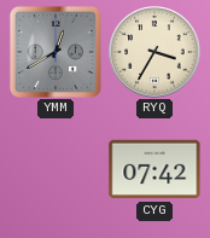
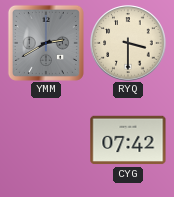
YMM: 12:40 -> 2:40 (46, 43)
RYQ: 3:35 -> 3:30 (128, 43)
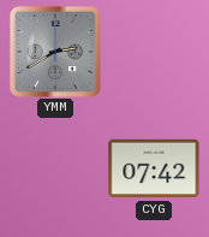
RYQ: 3:30 -> none (128, 43)
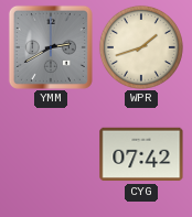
WPR: none -> 1:42 (141, 47)
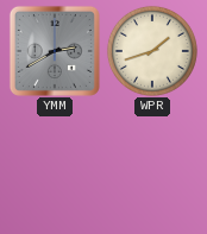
CYG: 07:42 -> none (141, 154)
